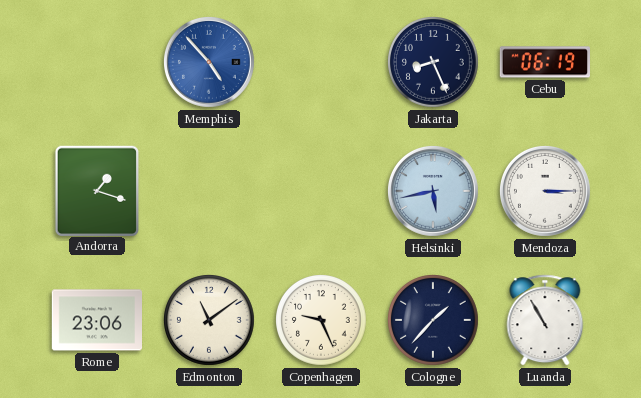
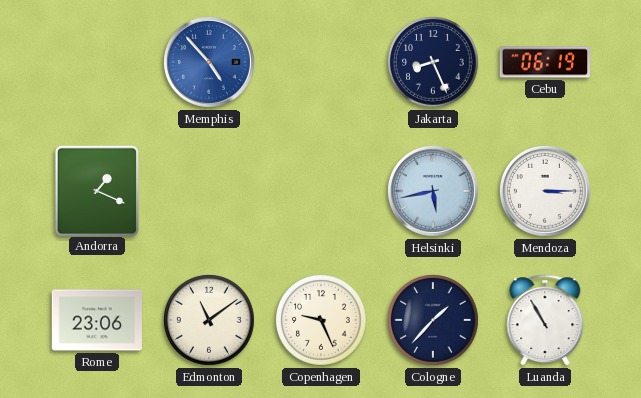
Andorra: 1:18 -> 1:19 (96, 190)
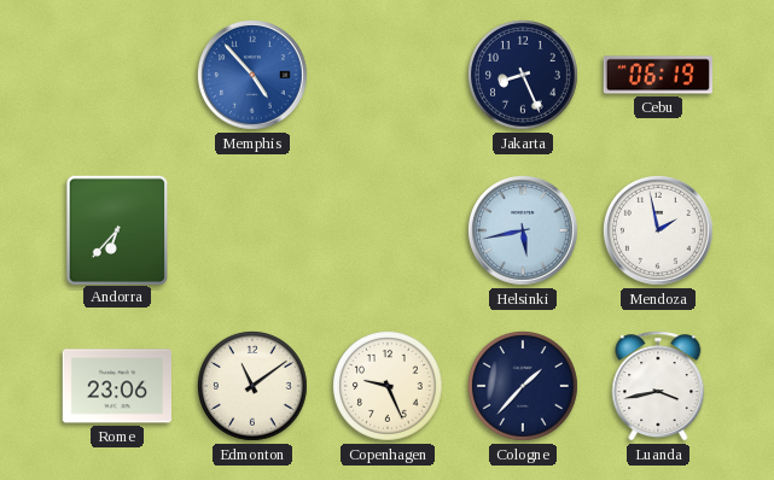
Andorra: 1:19 -> 6:37 (116, 229)
Mendoza: 3:15 -> 1:58 (658, 230)
Luanda: 10:55 -> 3:43 (658, 386)
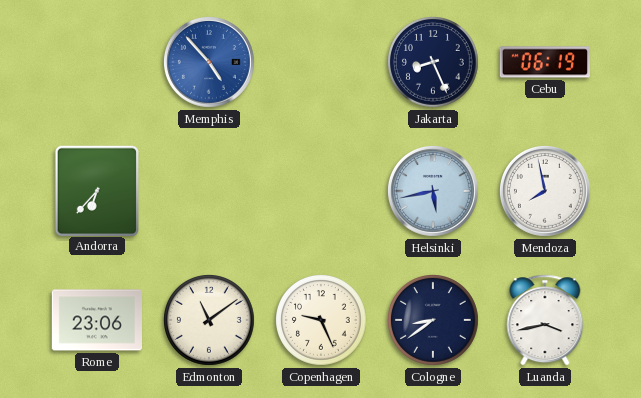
Mendoza: 1:58 -> 7:58 (545, 191)
Cologne: 1:37 -> 8:39 (434, 321)
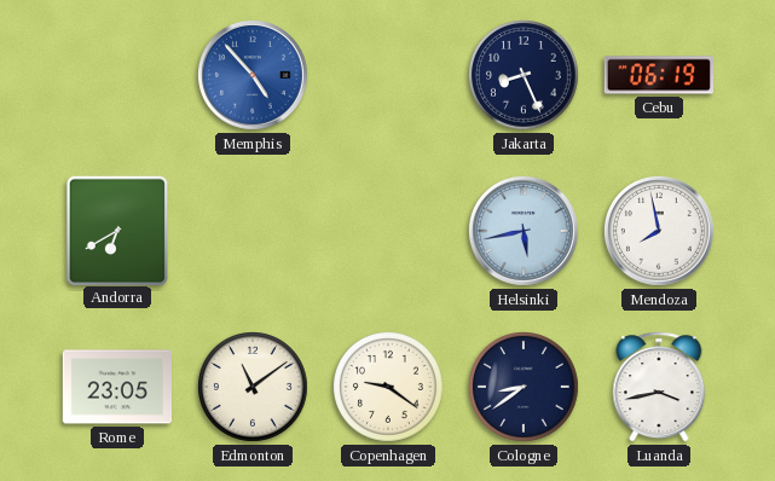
Andorra: 6:37 -> 6:40 (116, 230)
Rome: 23:06 -> 23:05 (116, 387)
Copenhagen: 9:26 -> 9:21 (389, 388)
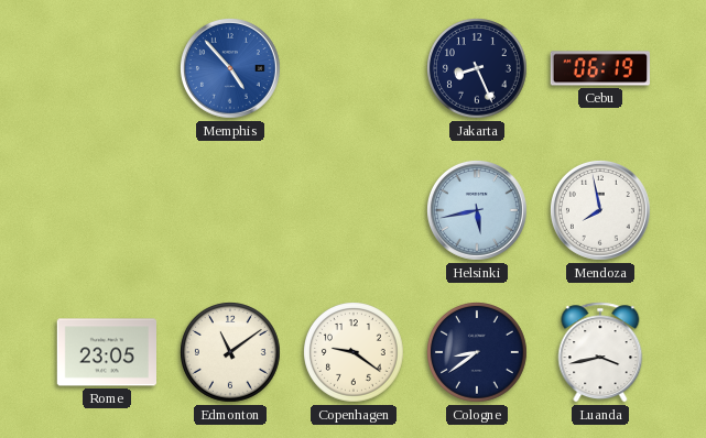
Andorra: 6:40 -> none (116, 230)
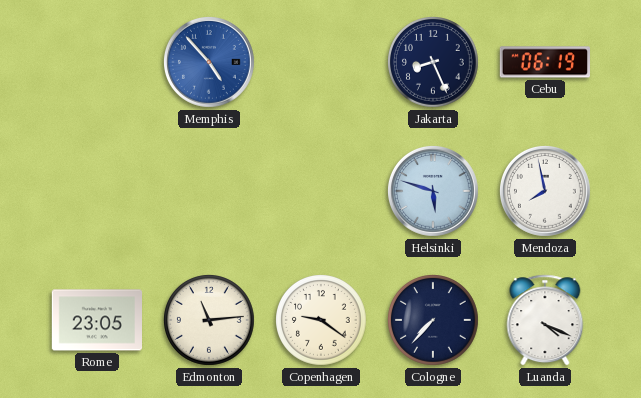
Helsinki: 5:43 -> 5:48 (433, 191)
Edmonton: 11:09 -> 11:14 (210, 321)
Cologne: 8:39 -> 7:37 (434, 321)
Luanda: 3:43 -> 4:19 (545, 320)
